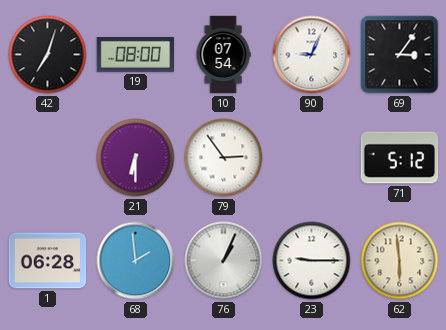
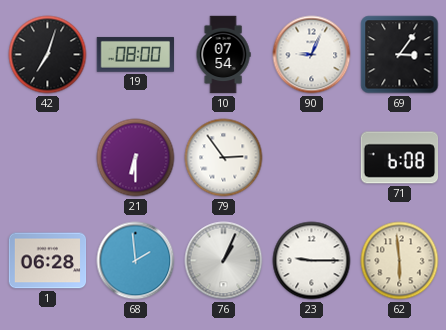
71: 5:12 -> 6:08 (400, 158)
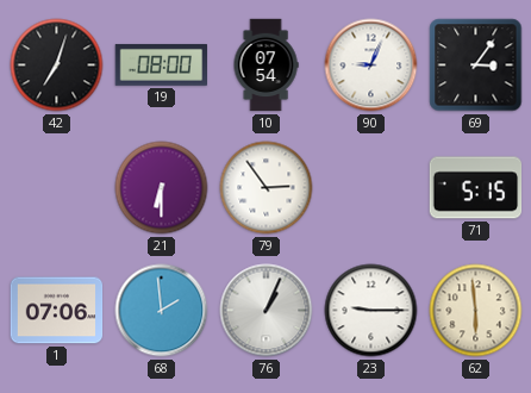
71: 6:08 -> 5:15 (476, 188)
1: 06:28 -> 07:06 (57, 311)
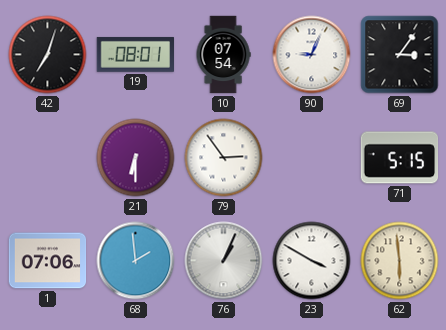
19: 08:00 -> 08:01 (136, 54)
23: 9:15 -> 3:50 (312, 261)
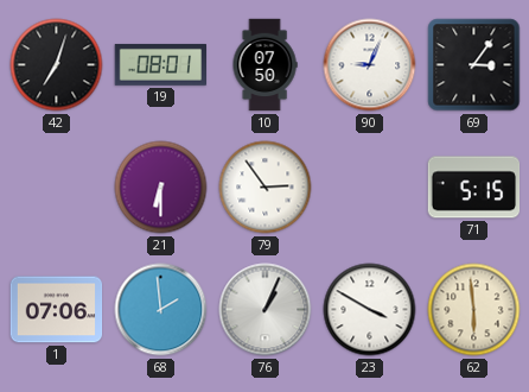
10: 07:54 -> 07:50 (264, 65)
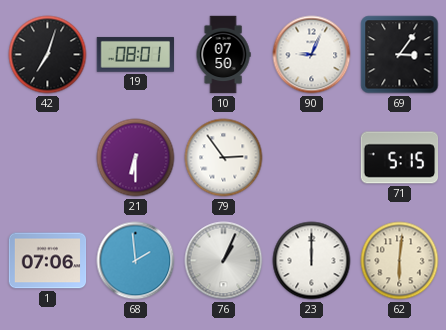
23: 3:50 -> 12:00 (312, 261)
62: 5:59 -> 6:01 (400, 261)
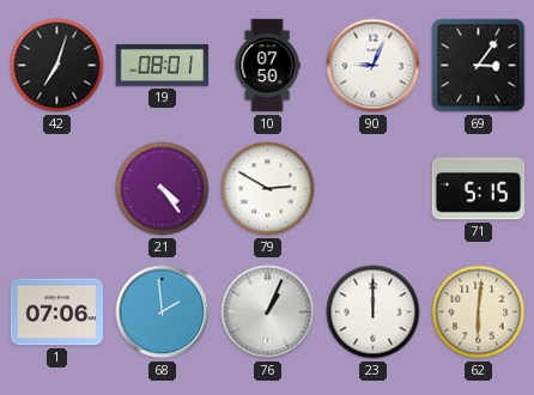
21: 6:30 -> 4:24 (163, 189)
79: 2:54 -> 2:50 (268, 189)
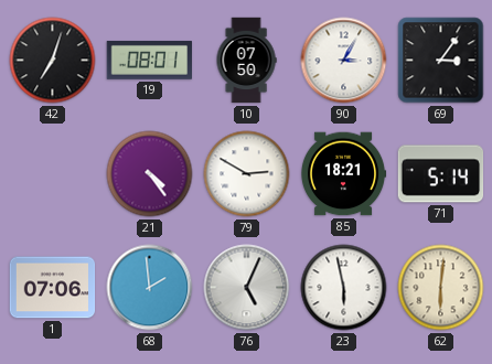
90: 9:04 -> 3:05 (344, 61)
85: none -> 18:21 (343, 174)
71: 5:15 -> 5:14 (441, 174)
76: 1:04 -> 5:04 (247, 288)
23: 12:00 -> 5:58 (344, 288)
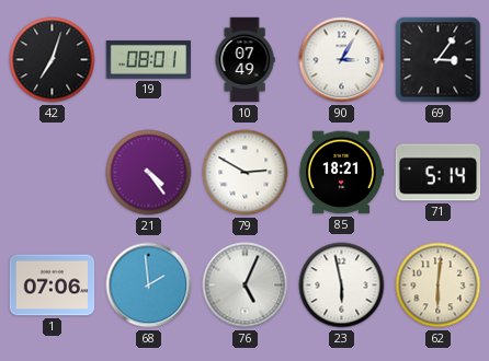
10: 07:50 -> 07:49 (244, 60)
